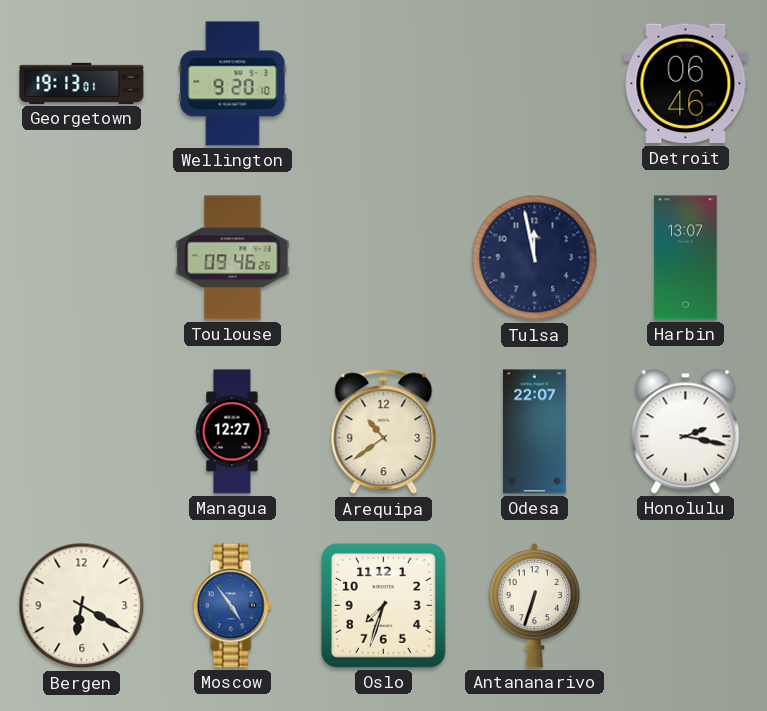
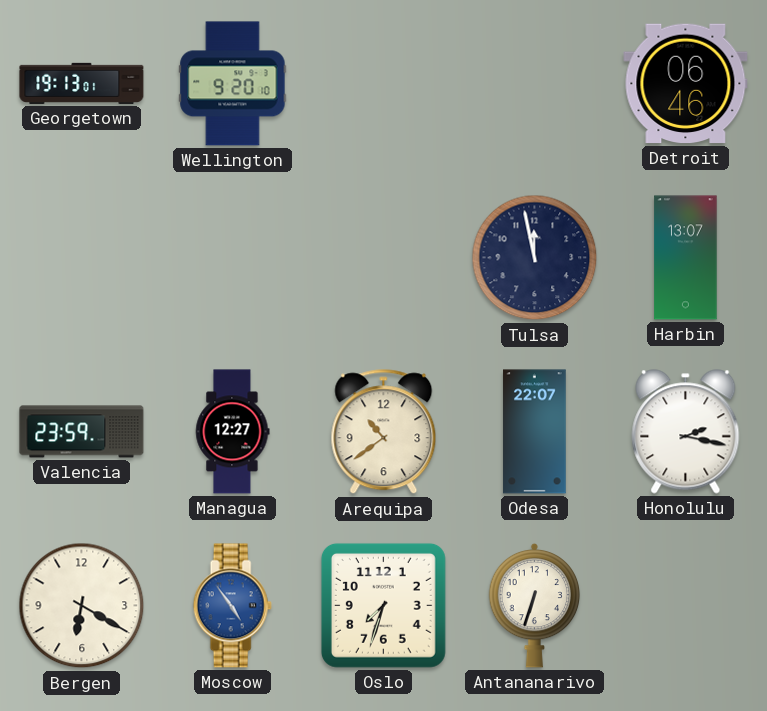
Toulouse: 09:46 -> none (233, 258)
Valencia: none -> 23:59 (82, 432)
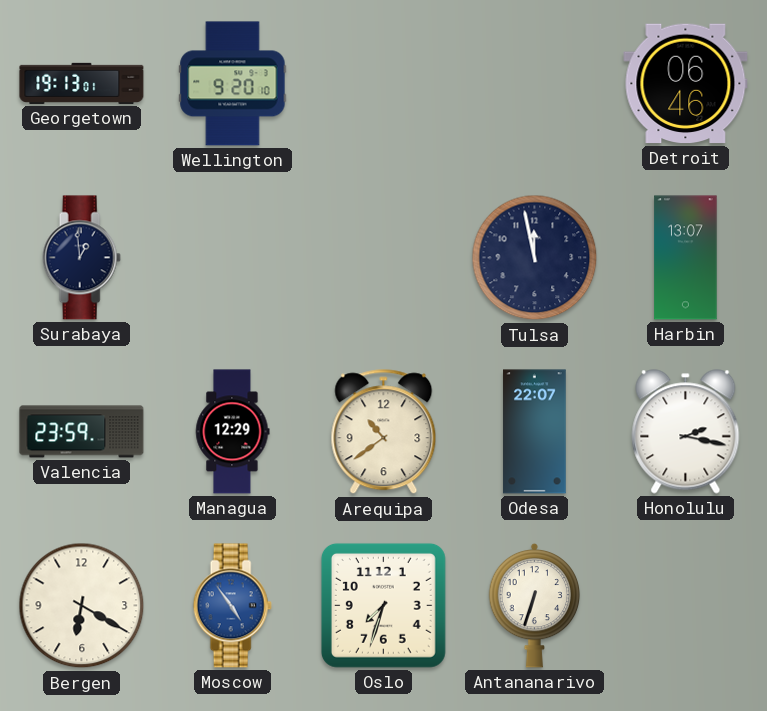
Surabaya: none -> 12:59 (81, 258)
Managua: 12:27 -> 12:29 (233, 432)
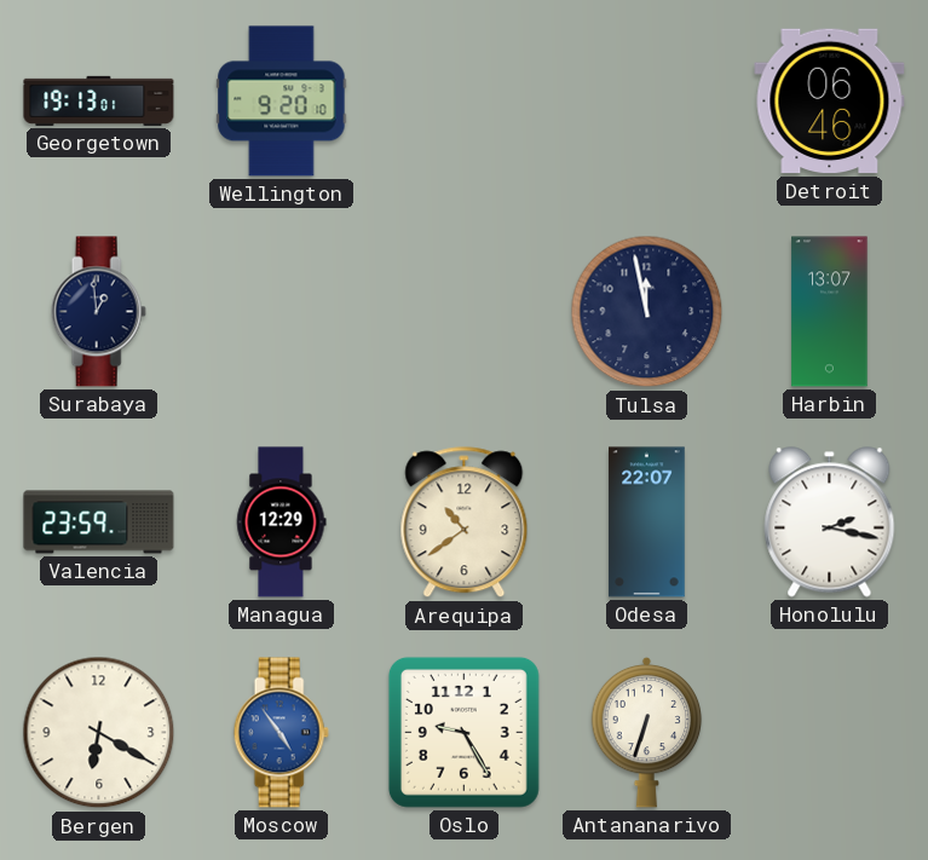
Oslo: 7:33 -> 9:25 (463, 732)
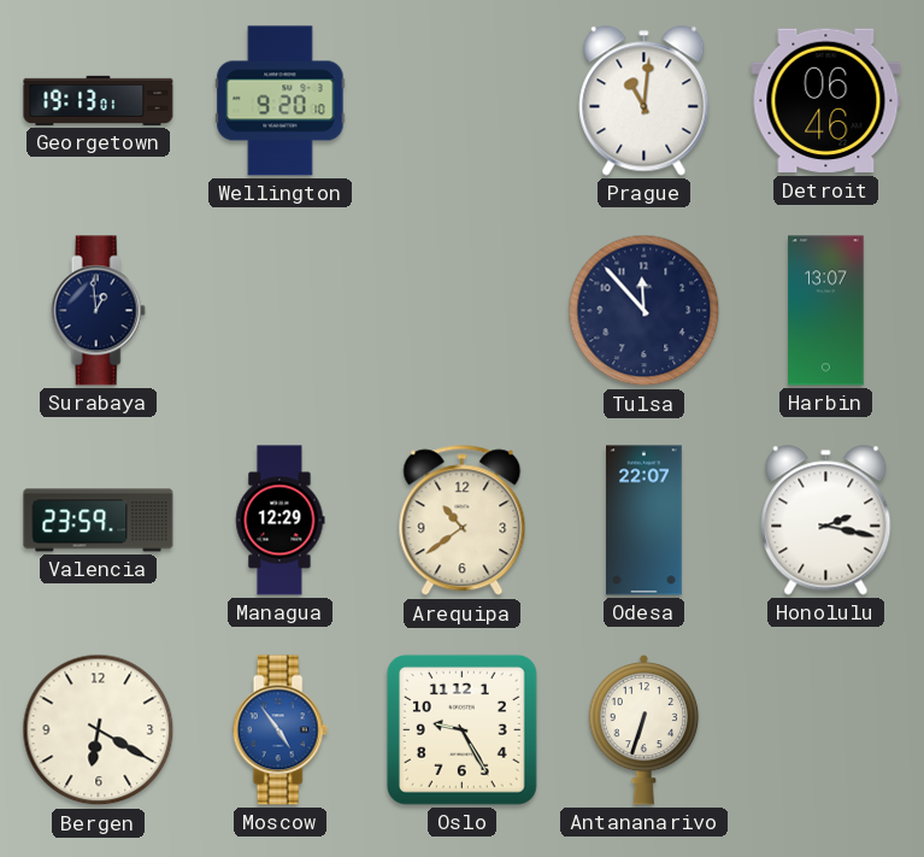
Prague: none -> 11:01 (645, 101)
Tulsa: 11:58 -> 11:53 (645, 311)
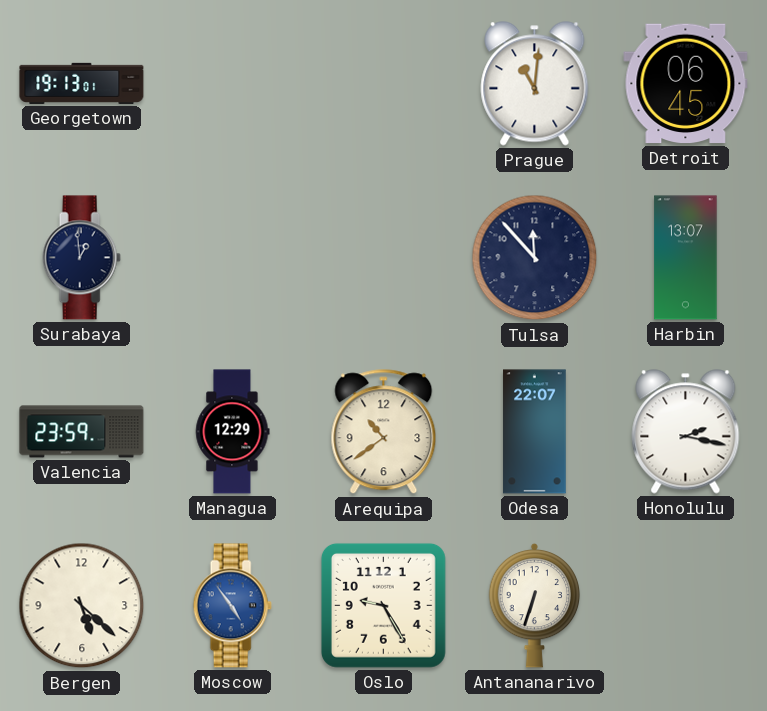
Wellington: 9:20 -> none (281, 101)
Detroit: 06:46 -> 06:45 (686, 84)
Bergen: 6:20 -> 5:22 (82, 606)
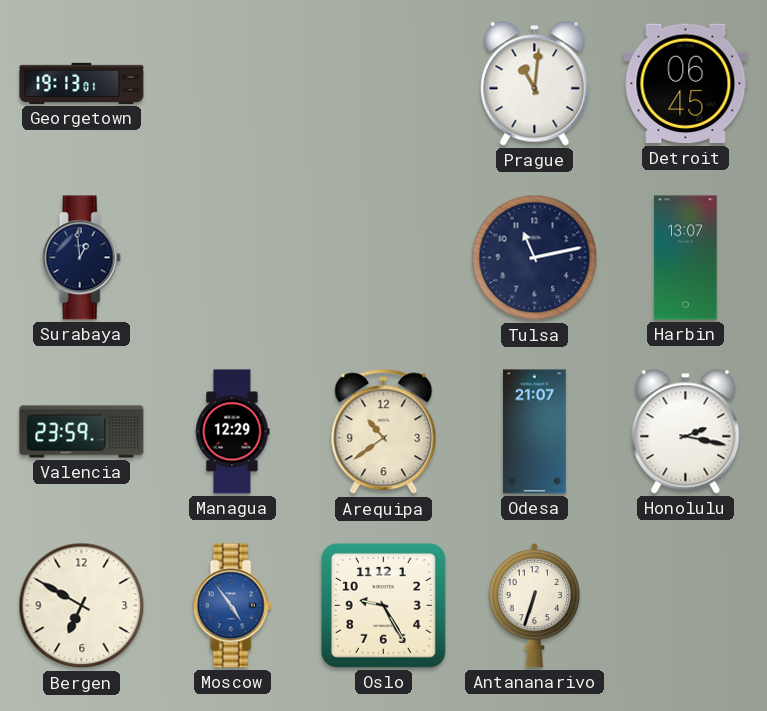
Tulsa: 11:53 -> 11:13 (535, 258)
Odesa: 22:07 -> 21:07 (535, 432)
Bergen: 5:22 -> 6:50 (82, 606)
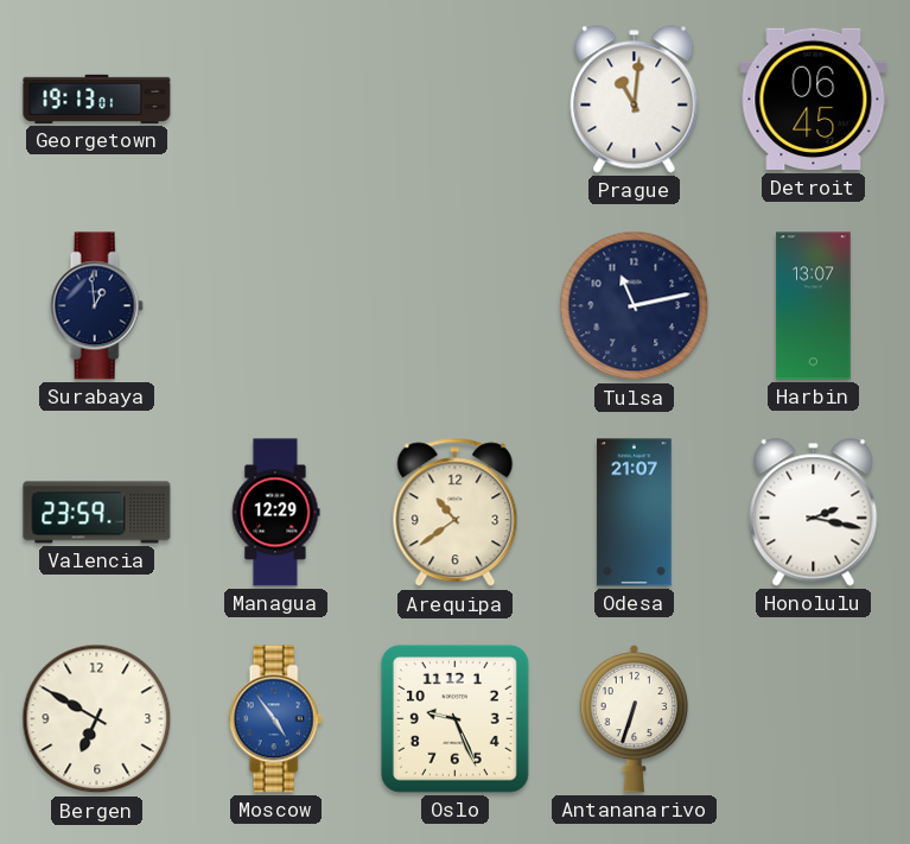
Oslo: 9:25 -> 9:26 (454, 718)
